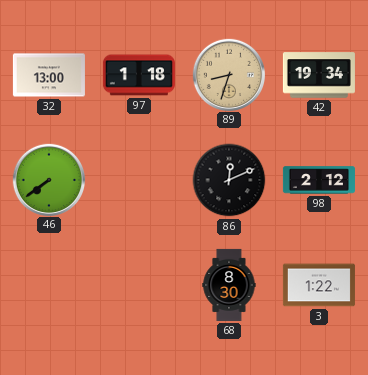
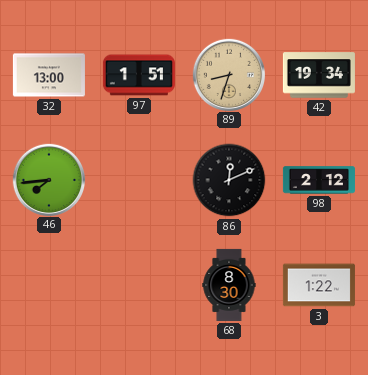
97: 1:18 -> 1:51 (139, 75)
46: 7:39 -> 7:44 (48, 179)
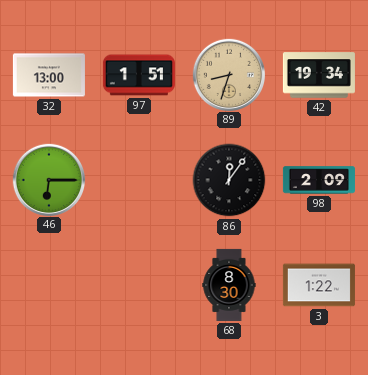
46: 7:44 -> 6:15 (48, 179)
86: 12:11 -> 12:06 (229, 180)
98: 2:12 -> 2:09 (319, 180)
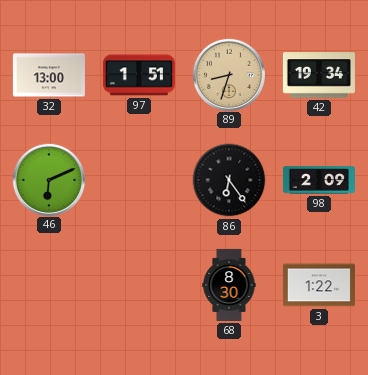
46: 6:15 -> 6:11 (48, 179)
86: 12:06 -> 6:24 (229, 180)
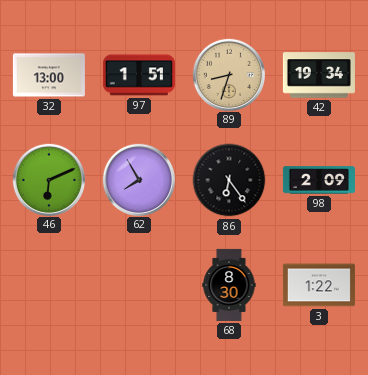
62: none -> 7:55 (138, 179)
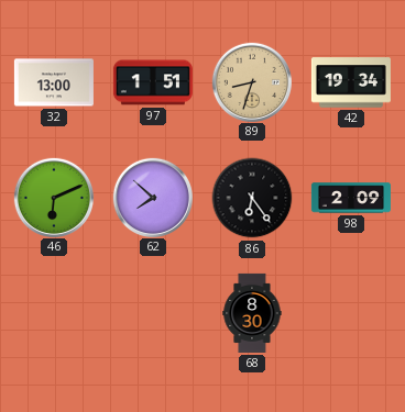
62: 7:55 -> 7:52 (152, 197)
3: 1:22 -> none (319, 285)
